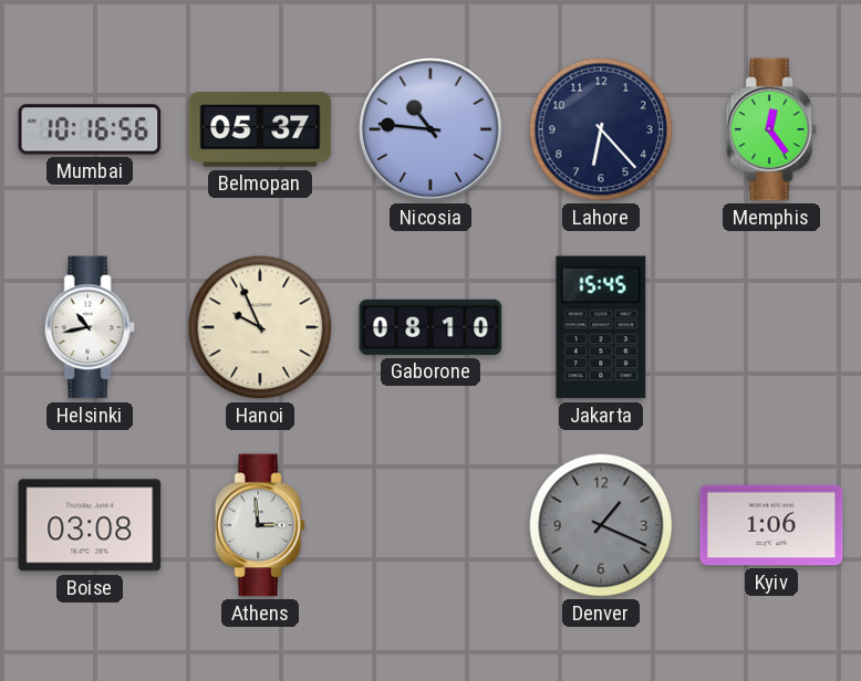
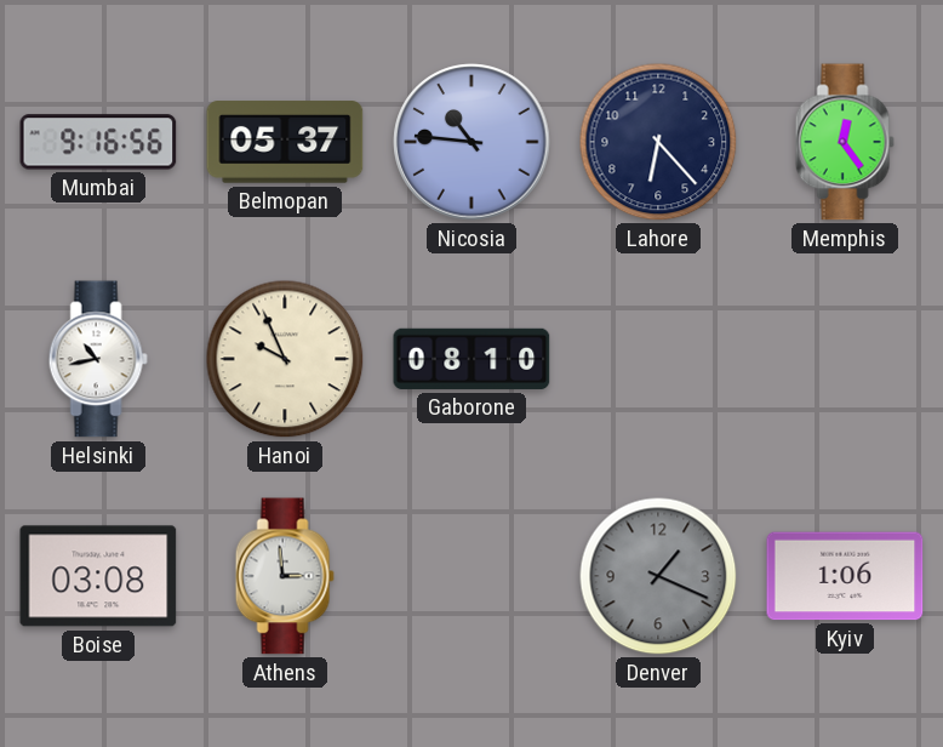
Mumbai: 10:16 -> 9:16 (98, 142)
Jakarta: 15:45 -> none (601, 327)
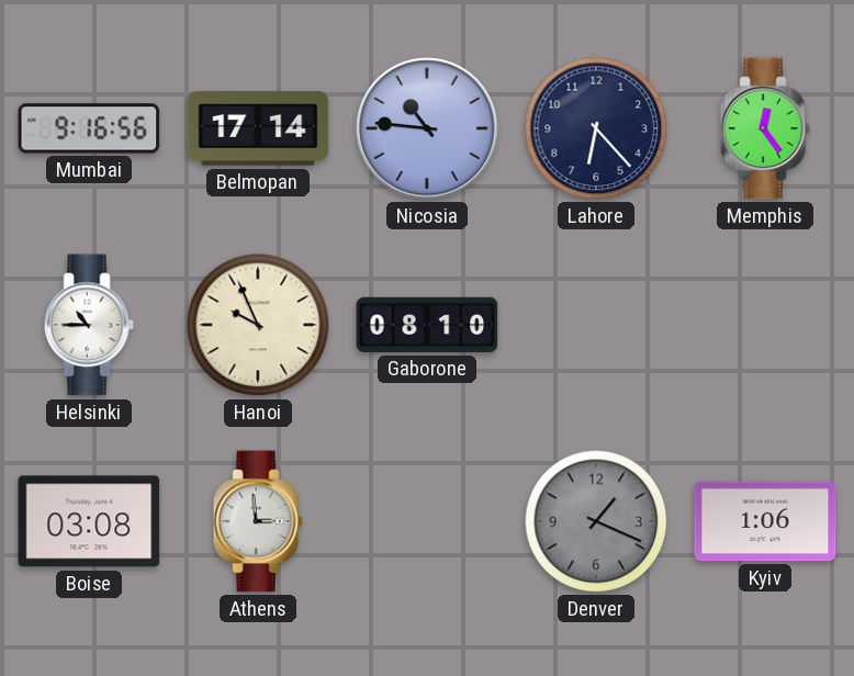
Belmopan: 05:37 -> 17:14 (258, 128)
Helsinki: 10:43 -> 10:45 (89, 325)
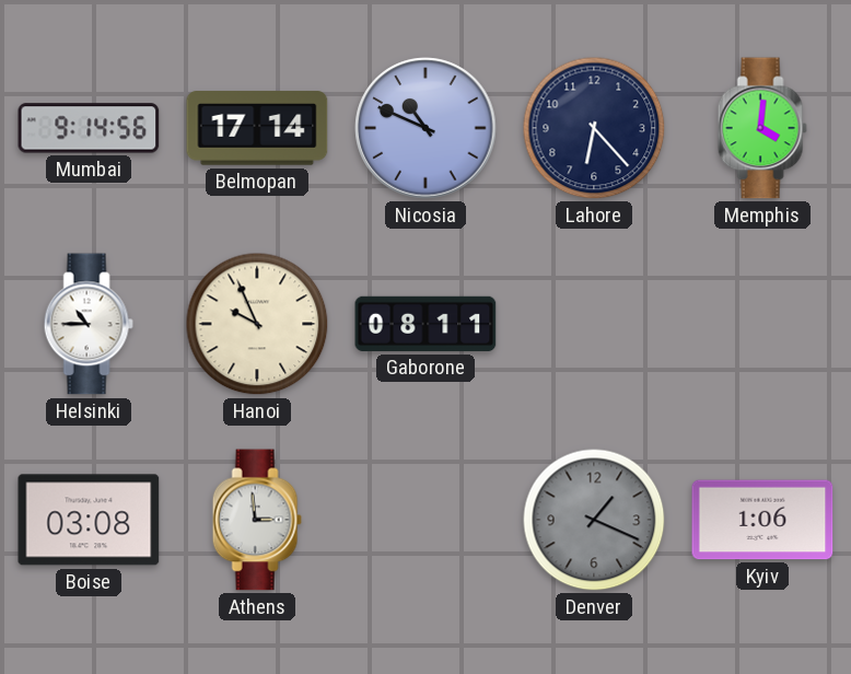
Mumbai: 9:16 -> 9:14 (89, 128)
Nicosia: 10:46 -> 10:49 (425, 128)
Memphis: 12:24 -> 4:01 (762, 128)
Gaborone: 08:10 -> 08:11 (425, 324)
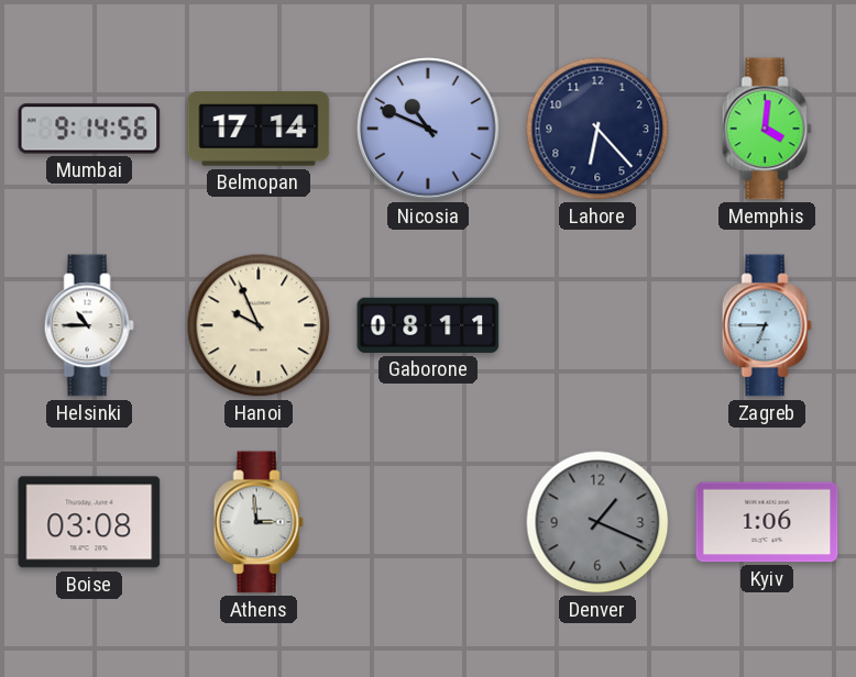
Zagreb: none -> 6:45 (767, 325)
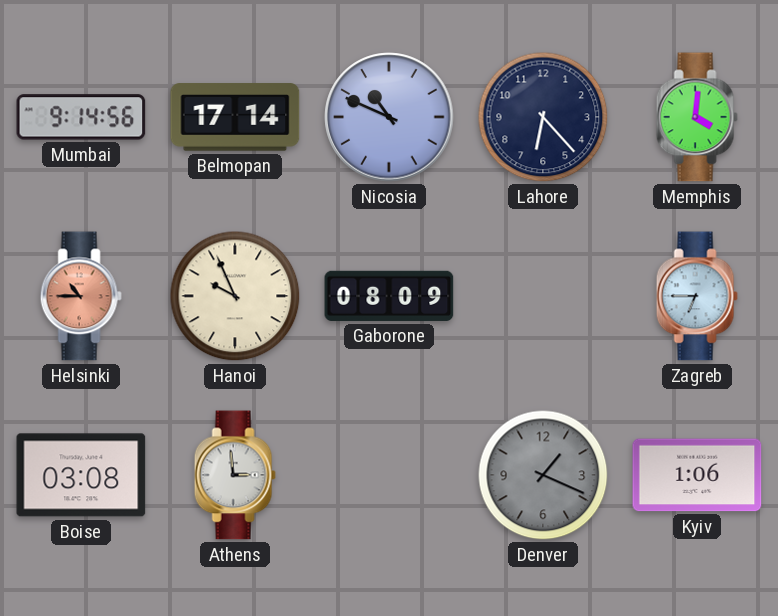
Helsinki dial: white -> salmon (81, 296)
Gaborone: 08:11 -> 08:09 (389, 296)
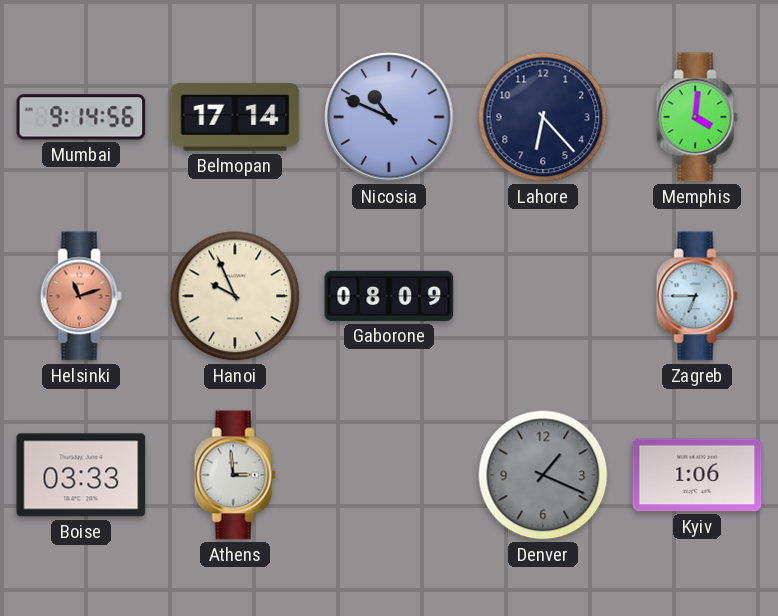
Helsinki: 10:45 -> 11:12 (81, 296)
Boise: 03:08 -> 03:33 (81, 475)
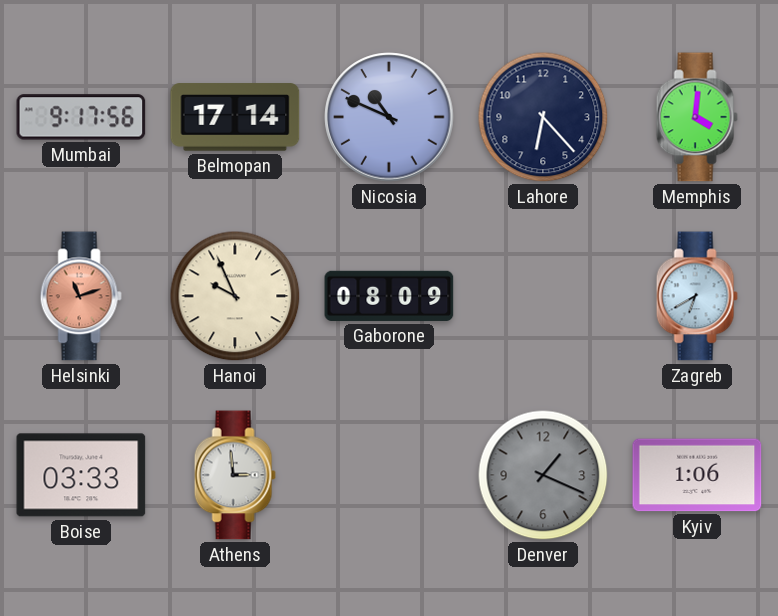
Mumbai: 9:14 -> 9:17 (81, 117)
Zagreb: 6:45 -> 6:40 (697, 296)
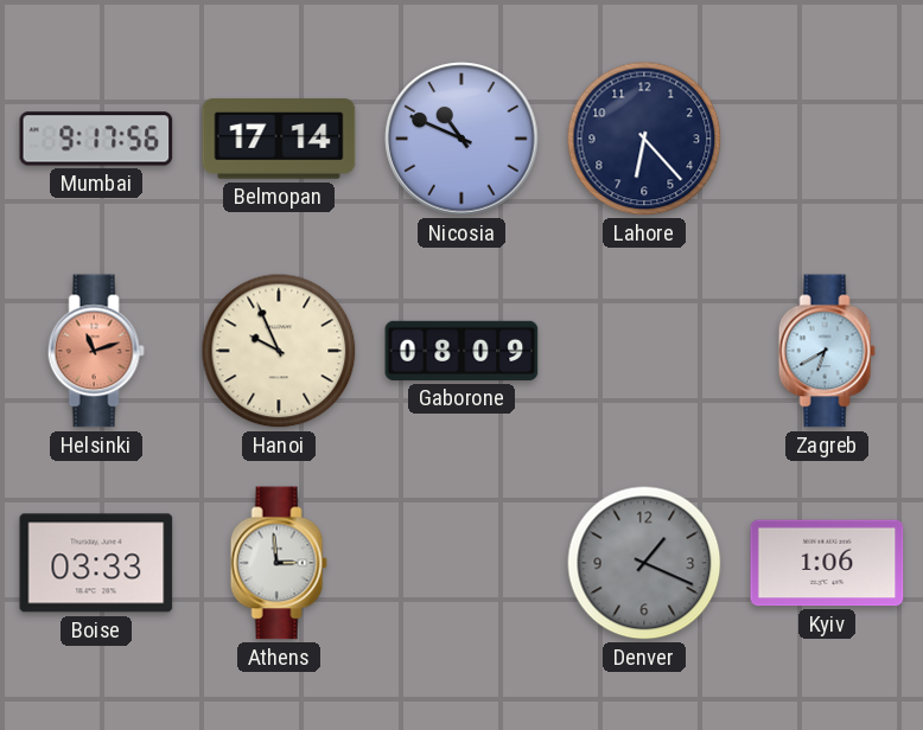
Memphis: 4:01 -> none (697, 117)
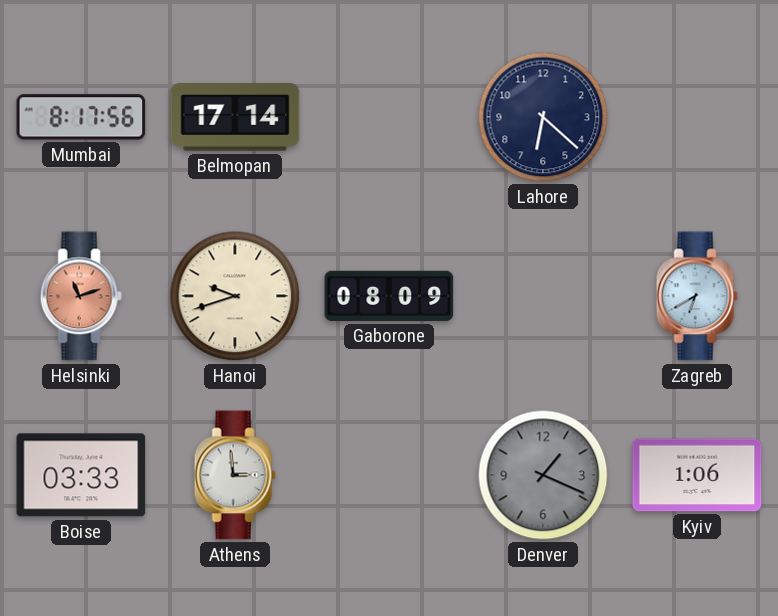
Mumbai: 9:17 -> 8:17 (81, 117)
Nicosia: 10:49 -> none (461, 139)
Lahore: 6:23 -> 6:22 (543, 117)
Hanoi: 9:56 -> 9:42 (235, 296)
